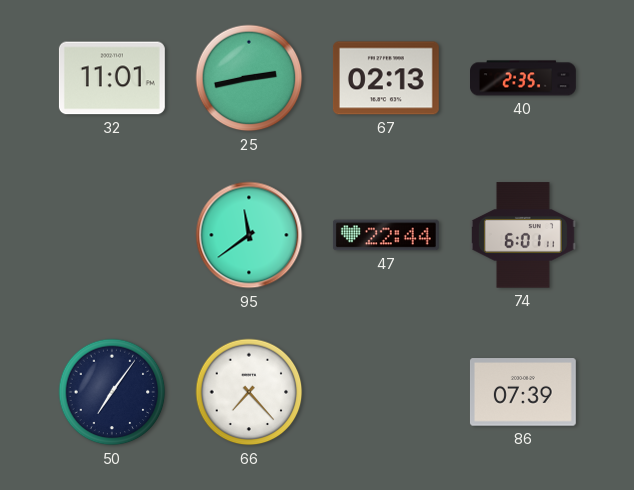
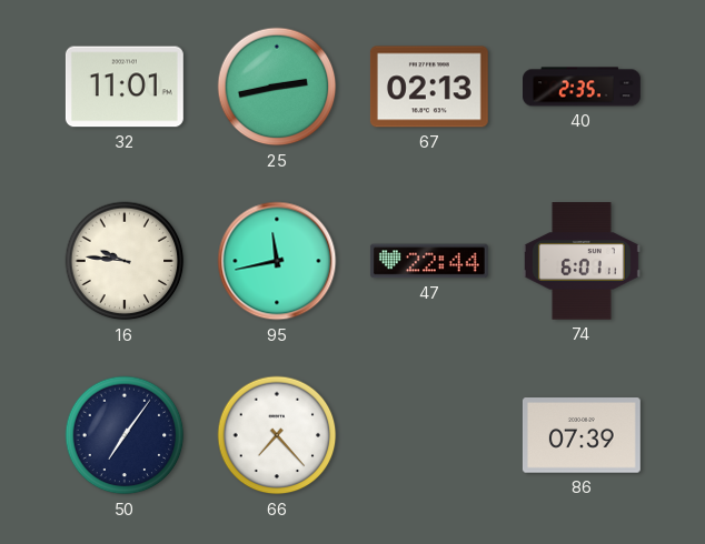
16: none -> 9:46 (125, 261)
95: 11:39 -> 11:43 (277, 261)
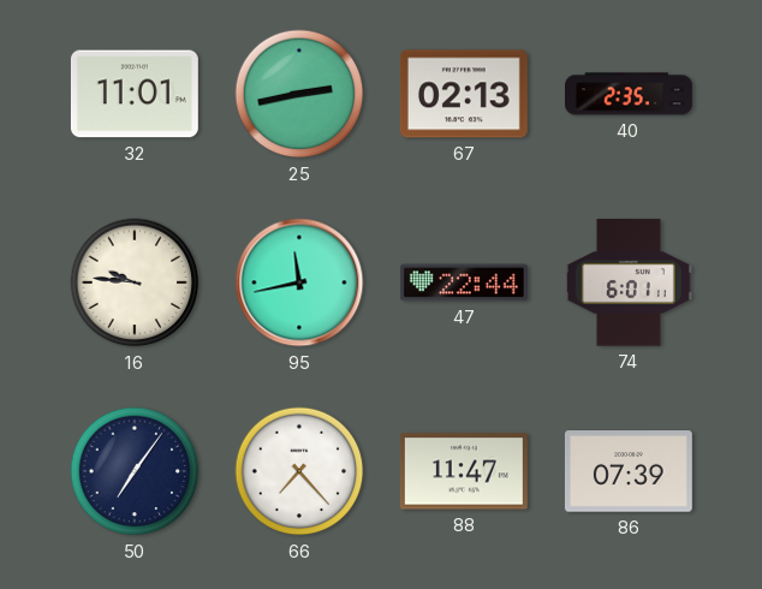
88: none -> 11:47 (464, 471)
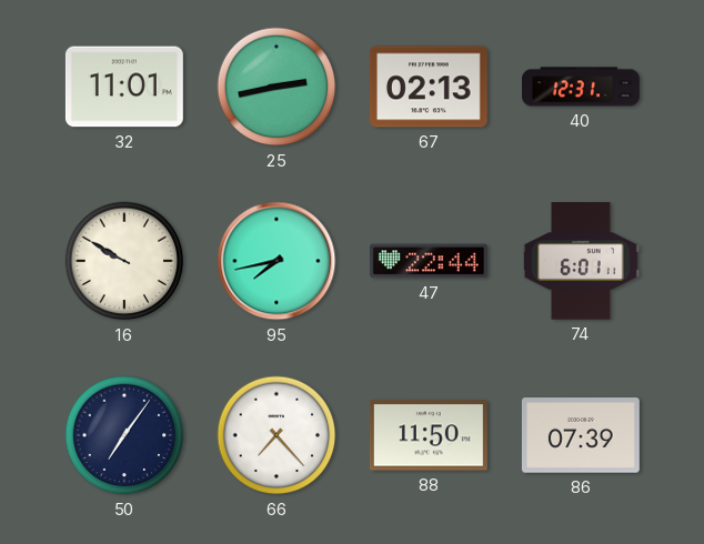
40: 2:35 -> 12:31 (582, 87)
16: 9:46 -> 9:50 (124, 261)
95: 11:43 -> 7:43 (276, 261)
88: 11:47 -> 11:50 (429, 435)
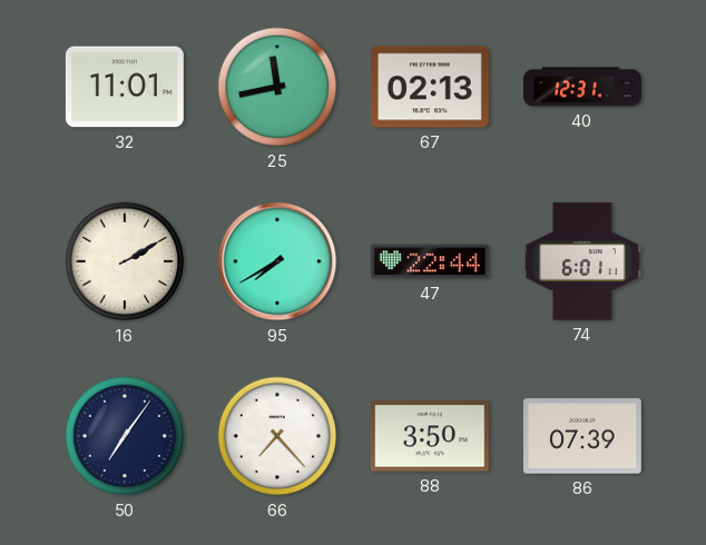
25: 2:43 -> 11:43 (277, 87)
16: 9:50 -> 2:10 (125, 261)
95: 7:43 -> 7:40 (277, 261)
88: 11:50 -> 3:50 (430, 436)
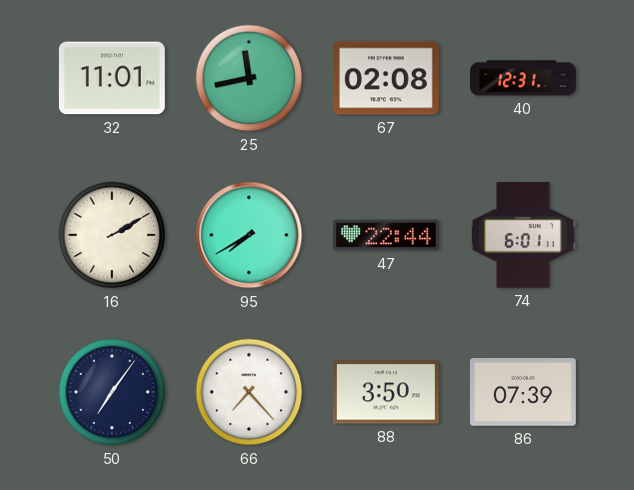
67: 02:13 -> 02:08 (386, 78)
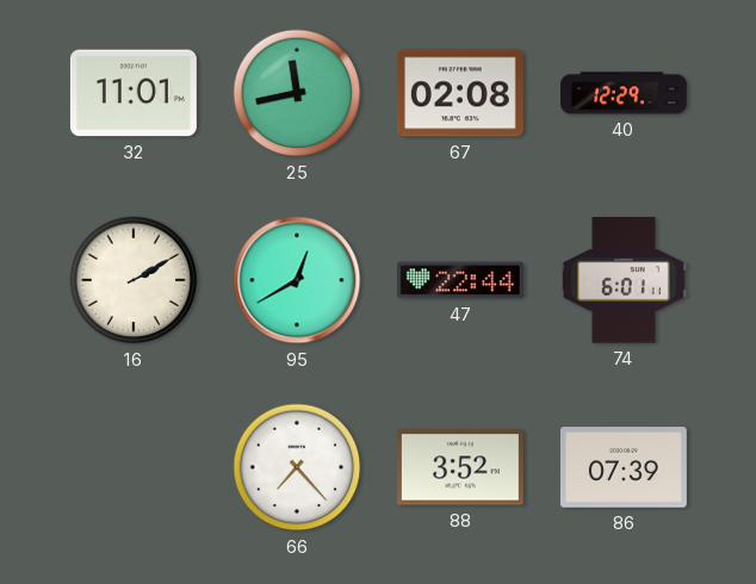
40: 12:31 -> 12:29 (625, 93)
95: 7:40 -> 12:40 (297, 280)
50: 7:06 -> none (112, 392)
88: 3:50 -> 3:52 (460, 467)
